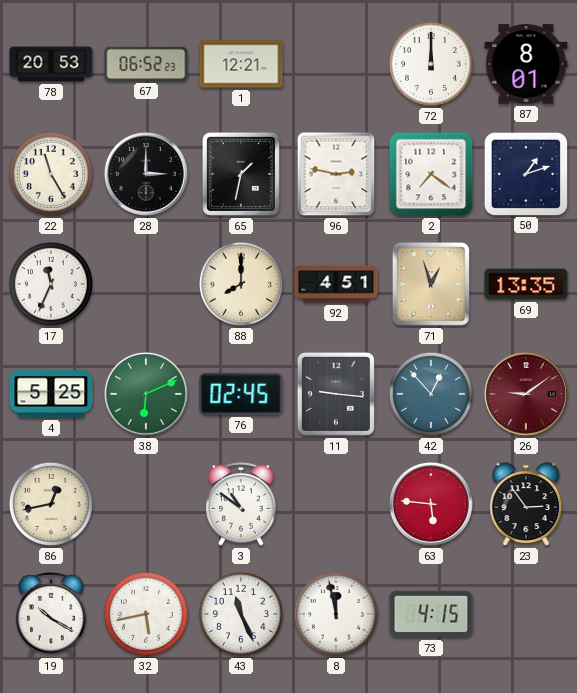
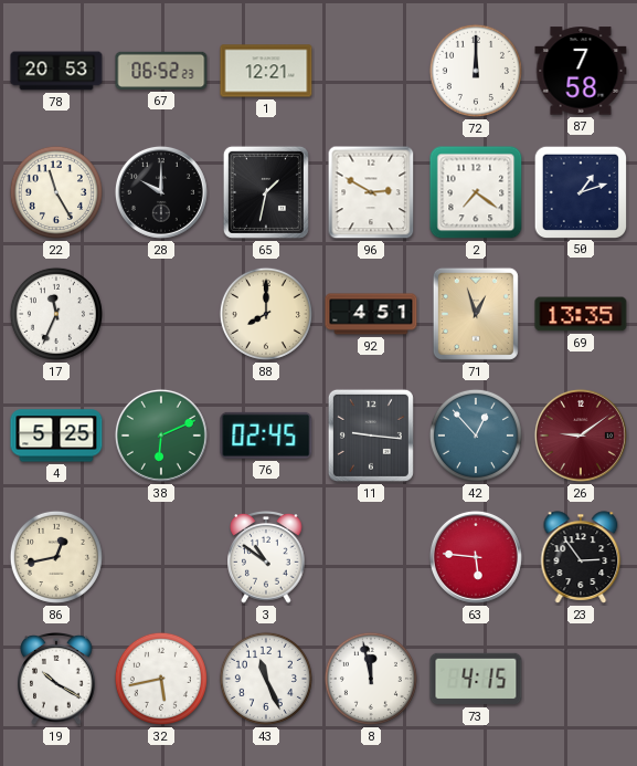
87: 8:01 -> 7:58 (581, 71)
28: 3:00 -> 10:00 (161, 192)
96: 2:47 -> 2:50 (371, 192)
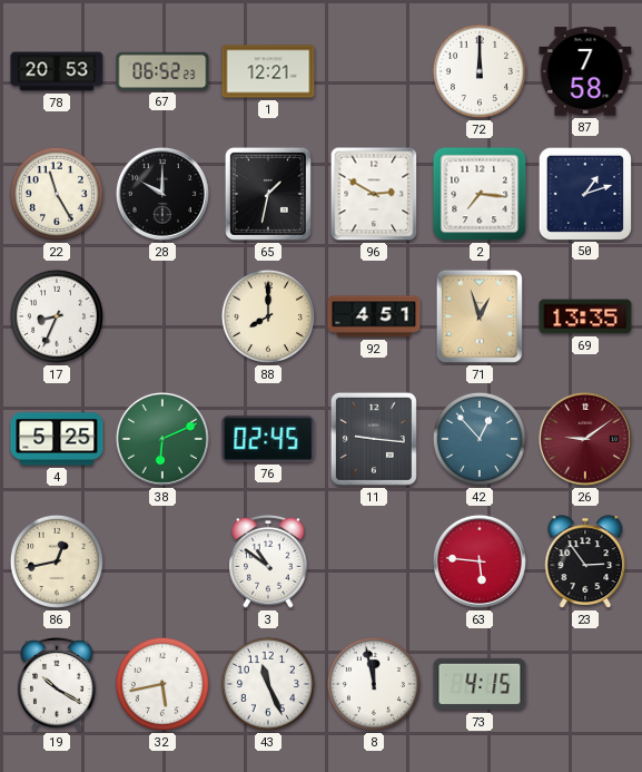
2: 7:21 -> 7:16 (480, 194)
17: 11:34 -> 8:34 (57, 316)
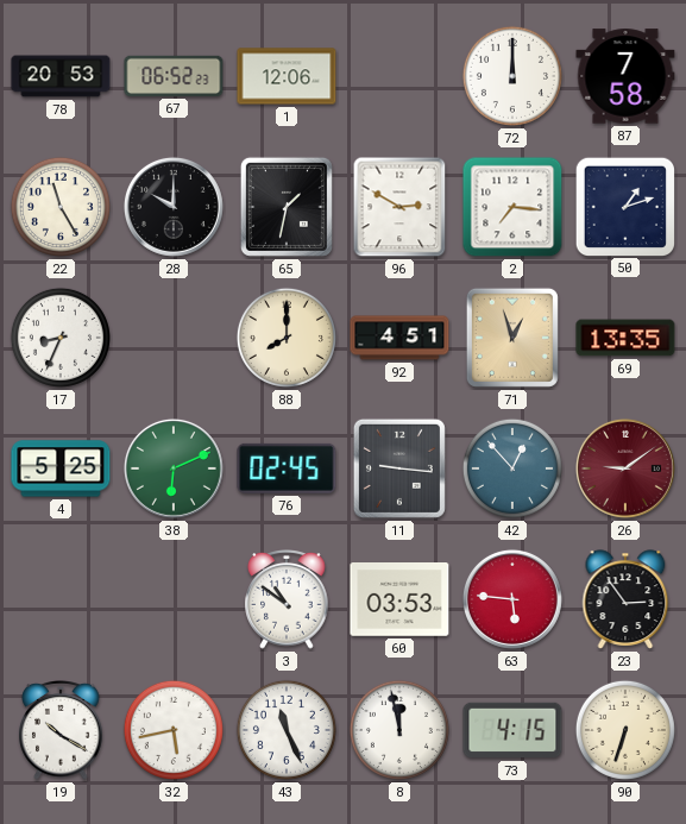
1: 12:21 -> 12:06 (287, 76)
86: 12:43 -> none (57, 561)
60: none -> 03:53 (399, 599)
90: none -> 6:33 (625, 730)
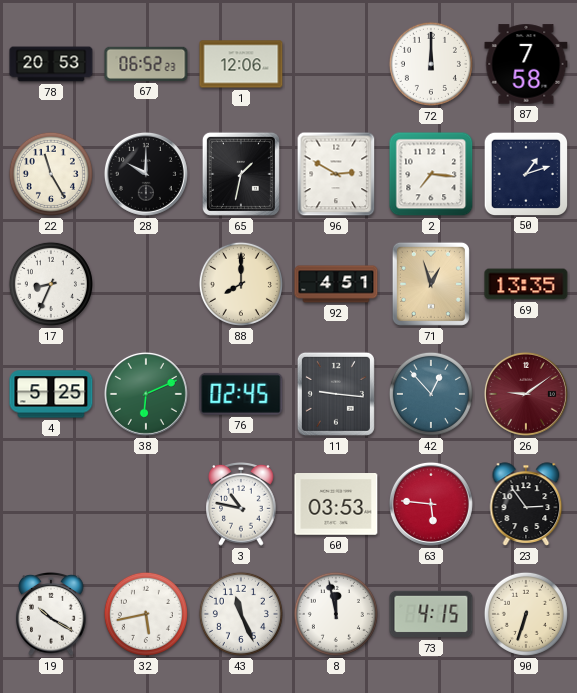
3: 10:51 -> 10:47 (241, 505)
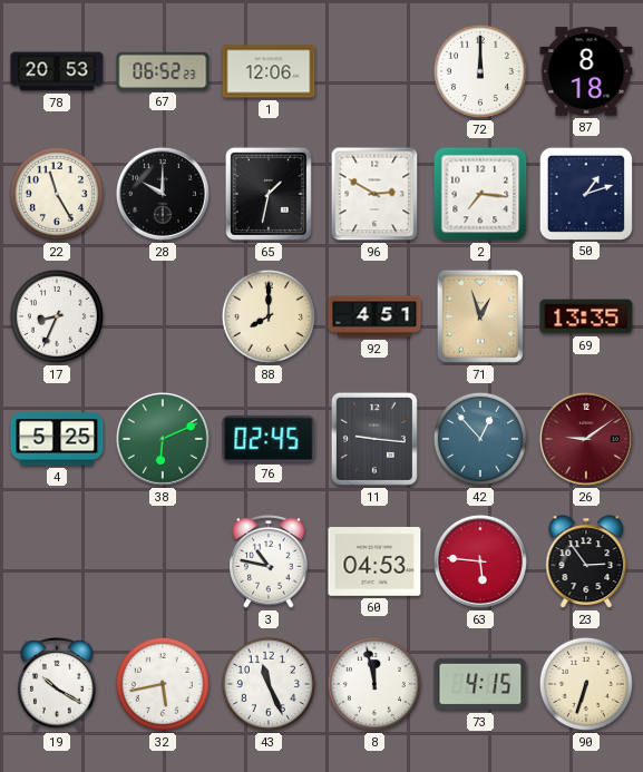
87: 7:58 -> 8:18 (586, 71)
60: 03:53 -> 04:53 (374, 561)
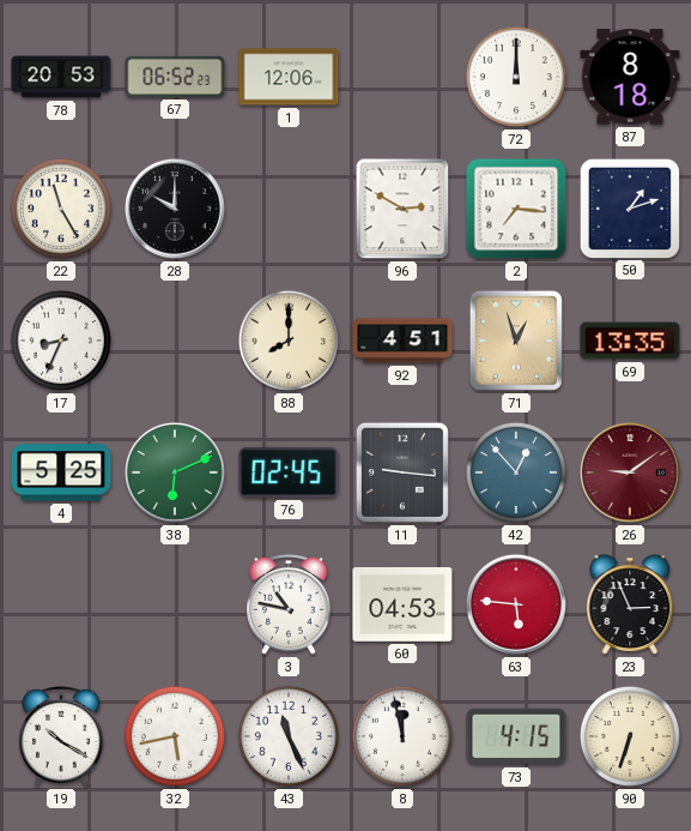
65: 1:32 -> none (269, 194)
23: 2:54 -> 2:56 (630, 604)
